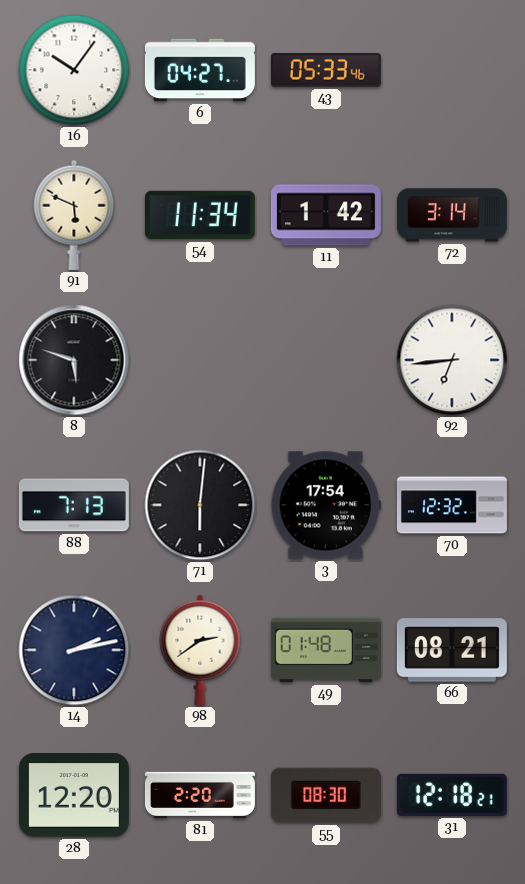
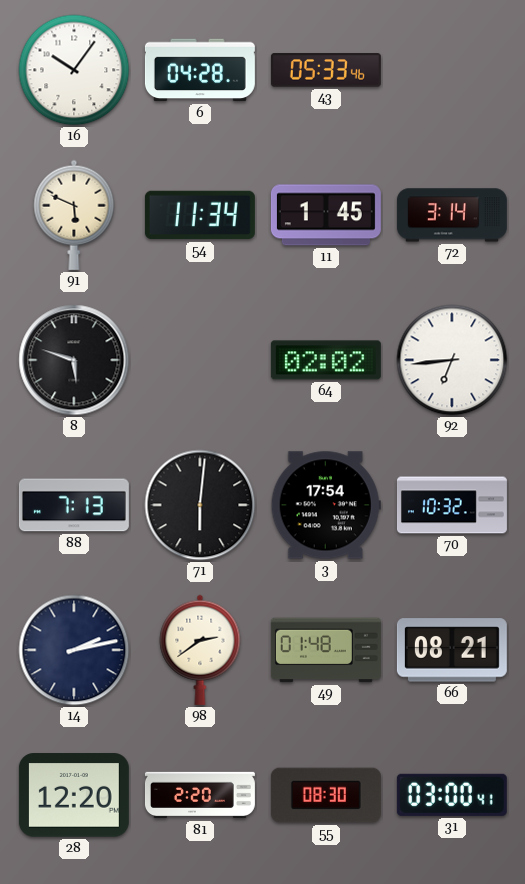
6: 04:27 -> 04:28 (200, 70)
11: 1:42 -> 1:45 (326, 215)
64: none -> 02:02 (326, 360)
70: 12:32 -> 10:32 (452, 505)
31: 12:18 -> 03:00 (452, 795)
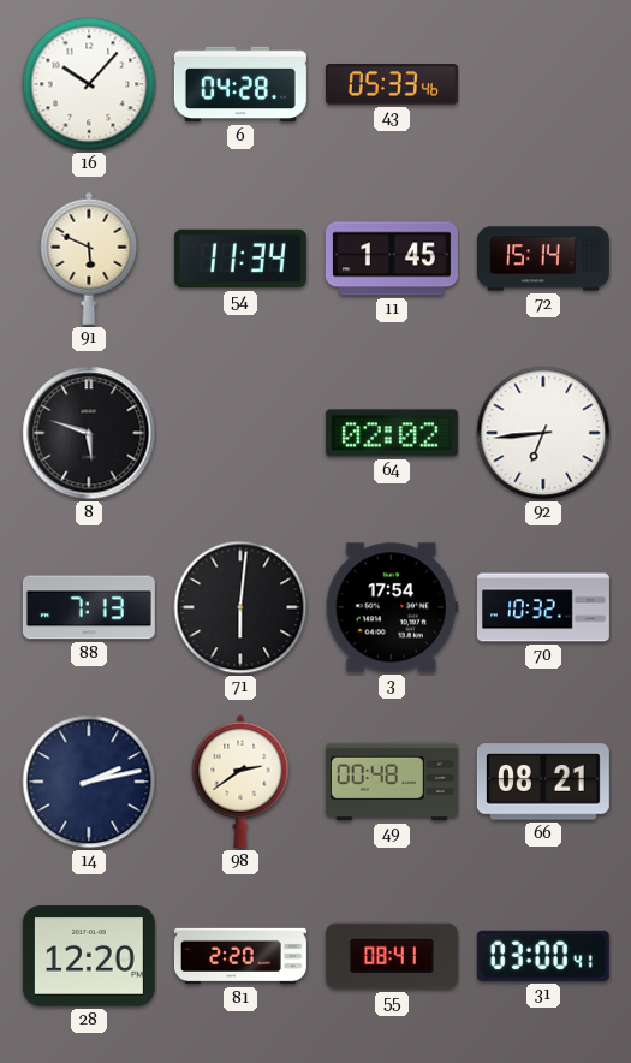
16: 10:06 -> 10:07 (89, 84)
72: 3:14 -> 15:14 (543, 259)
49: 01:48 -> 00:48 (392, 782)
55: 08:30 -> 08:41 (392, 956)
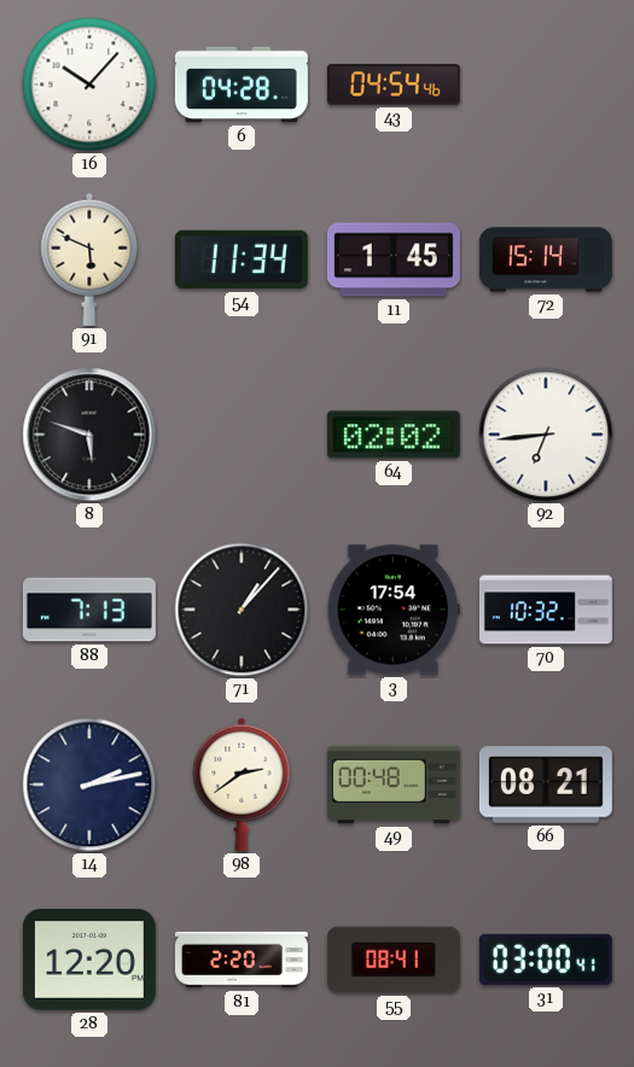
43: 05:33 -> 04:54 (394, 84)
71: 6:01 -> 1:07 (242, 610)
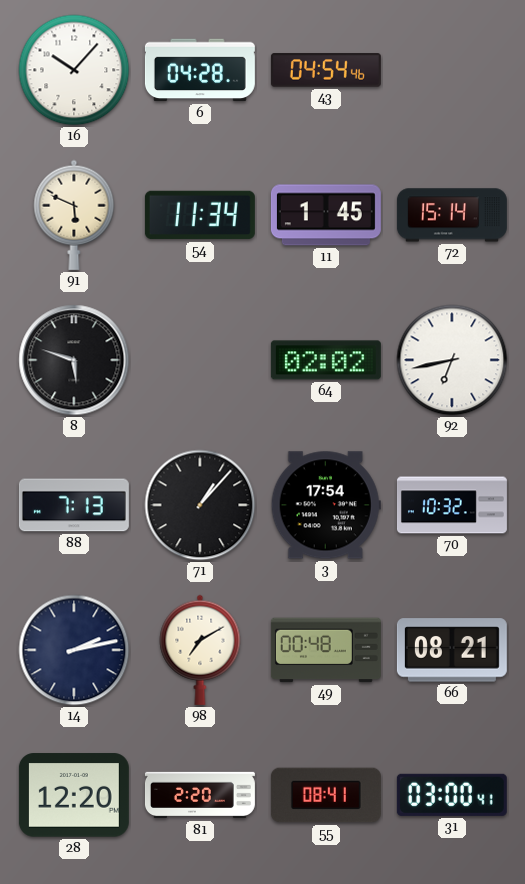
92: 6:44 -> 6:43 (452, 360)
98: 2:39 -> 7:10 (200, 650)
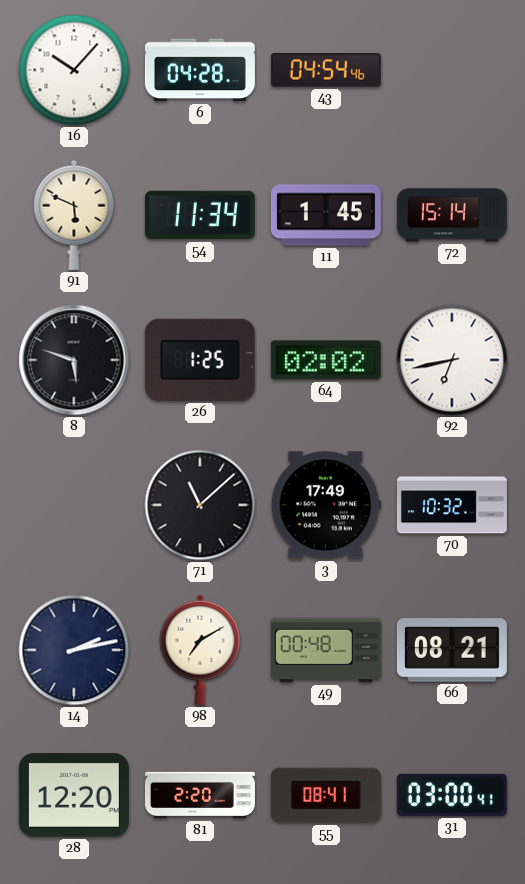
26: none -> 1:25 (200, 360)
88: 7:13 -> none (74, 505)
71: 1:07 -> 11:08 (200, 505)
3: 17:54 -> 17:49 (326, 505)
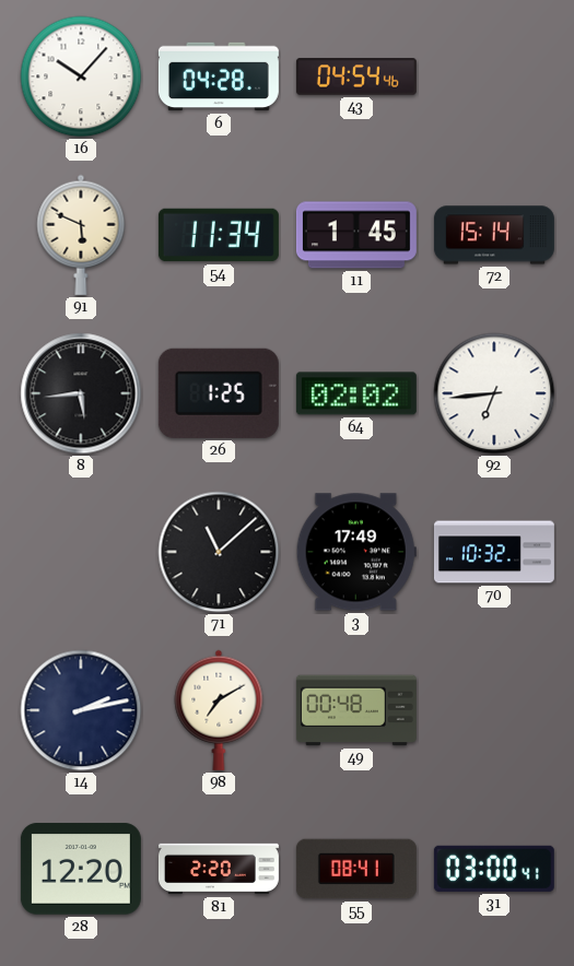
8: 5:48 -> 5:44 (81, 393)
92: 6:43 -> 6:44 (494, 393)
66: 08:21 -> none (452, 650)
